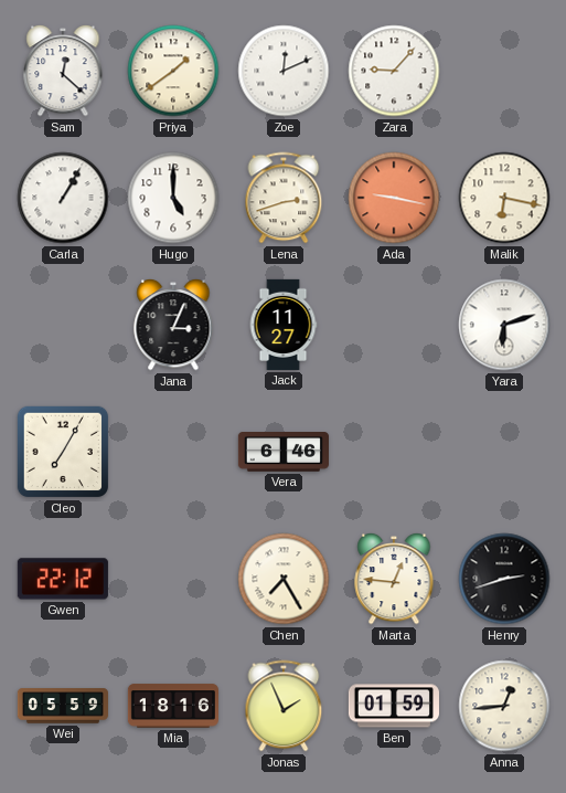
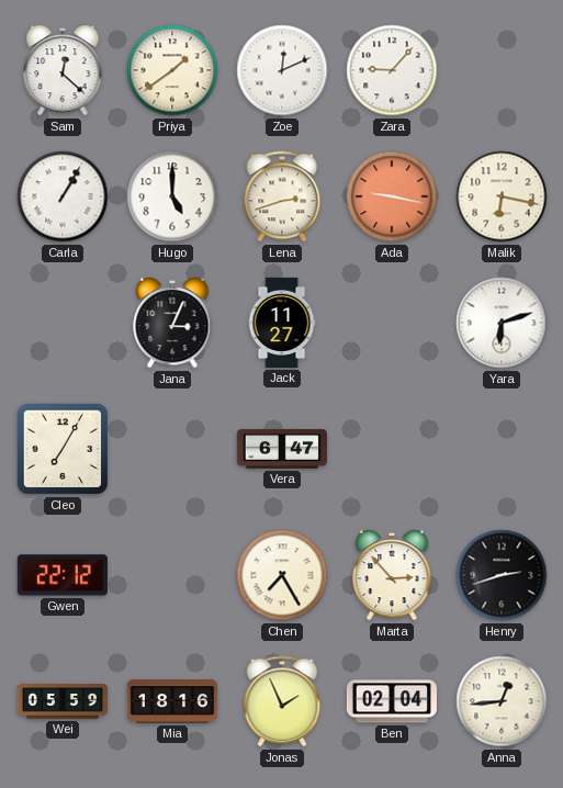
Vera: 6:46 -> 6:47 (282, 450)
Marta: 12:46 -> 2:53 (392, 575)
Ben: 01:59 -> 02:04 (392, 701)
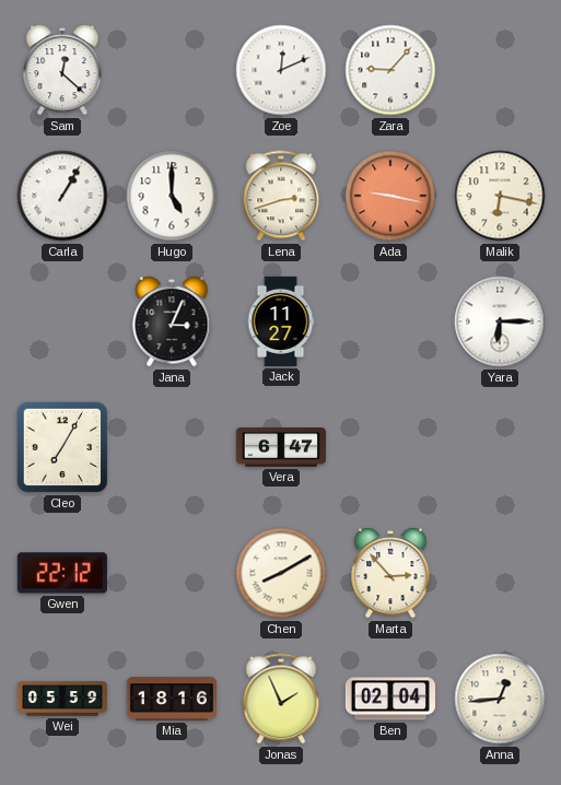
Priya: 1:39 -> none (172, 70)
Yara: 6:12 -> 6:15 (500, 321)
Chen: 7:25 -> 8:10 (281, 573)
Henry: 2:42 -> none (502, 575)
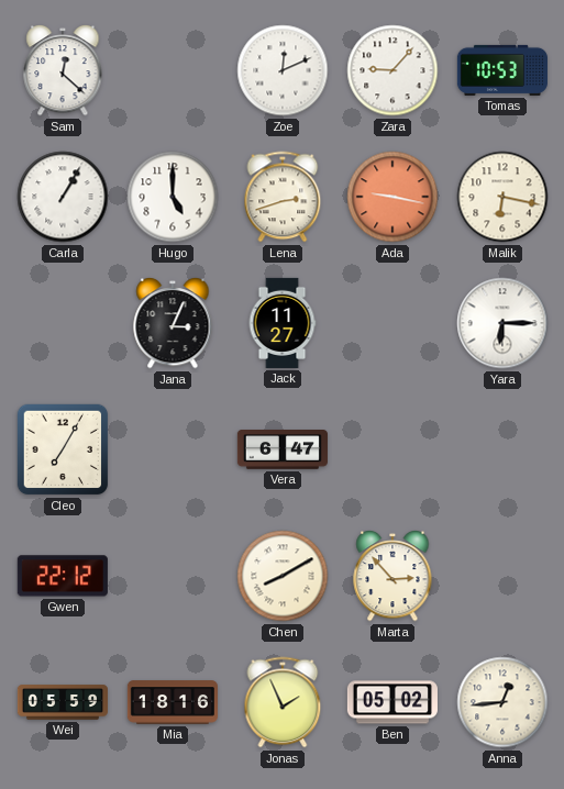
Tomas: none -> 10:53 (502, 70)
Ben: 02:04 -> 05:02 (392, 702)
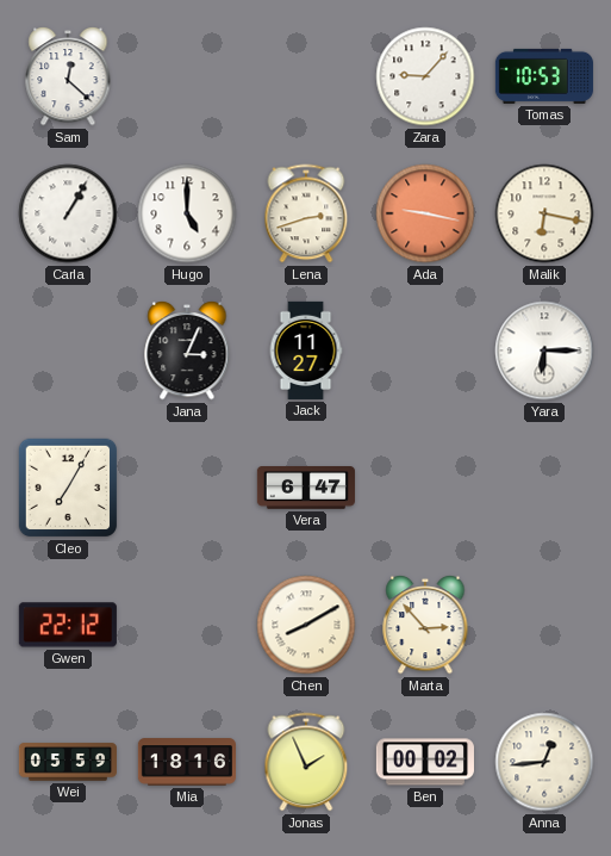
Zoe: 12:11 -> none (283, 70)
Ben: 05:02 -> 00:02 (425, 762)
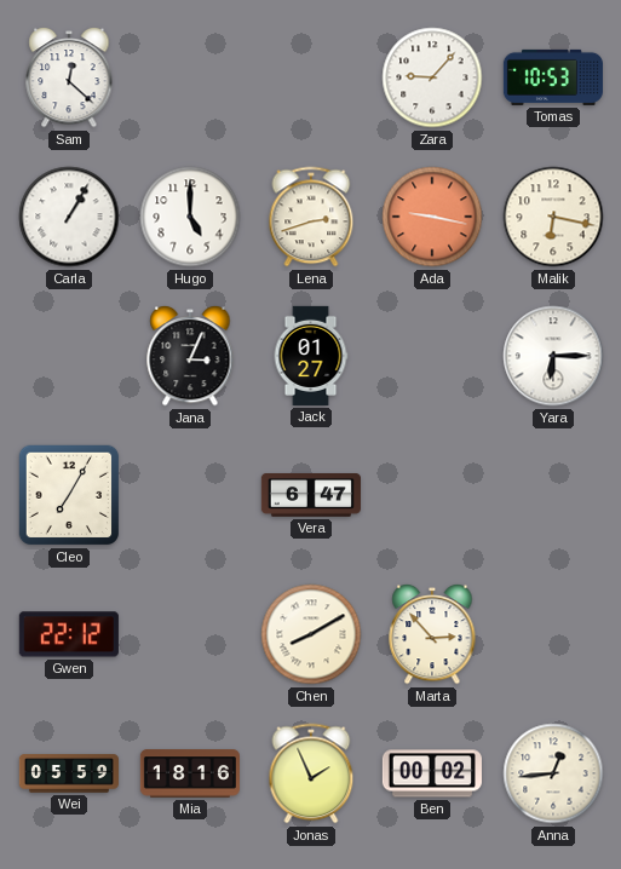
Jack: 11:27 -> 01:27 (311, 356)
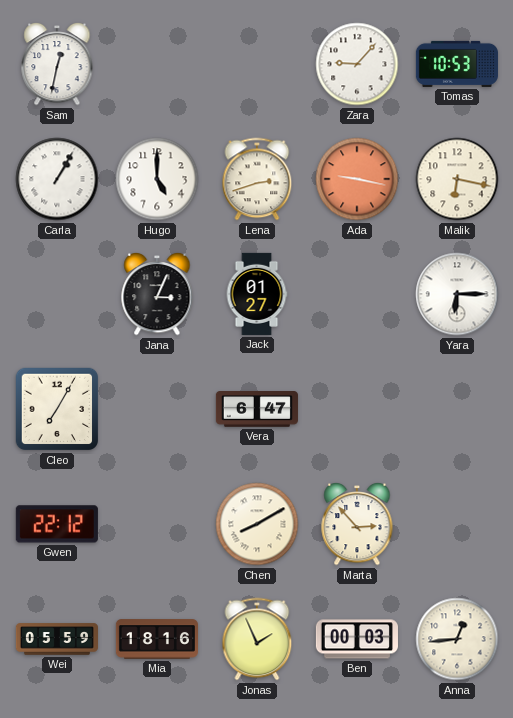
Sam: 12:22 -> 12:32 (57, 64)
Ben: 00:02 -> 00:03 (357, 639)
